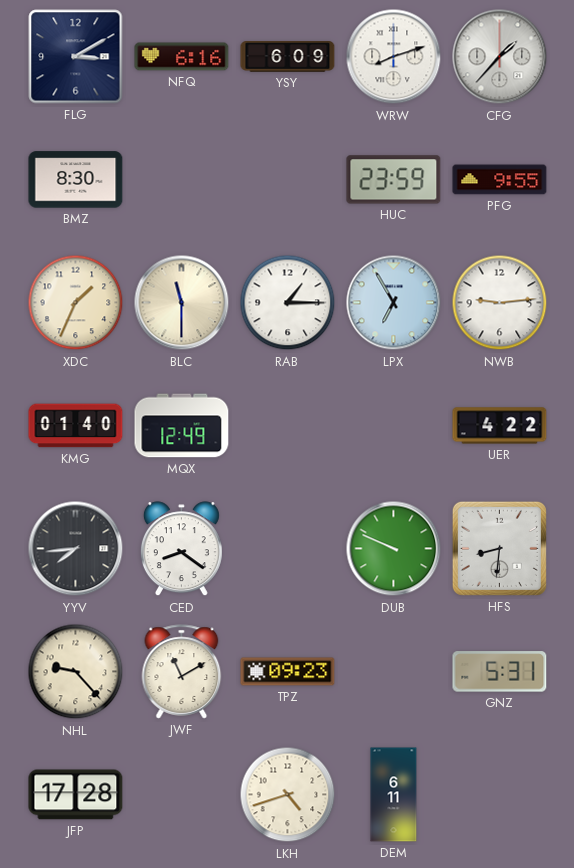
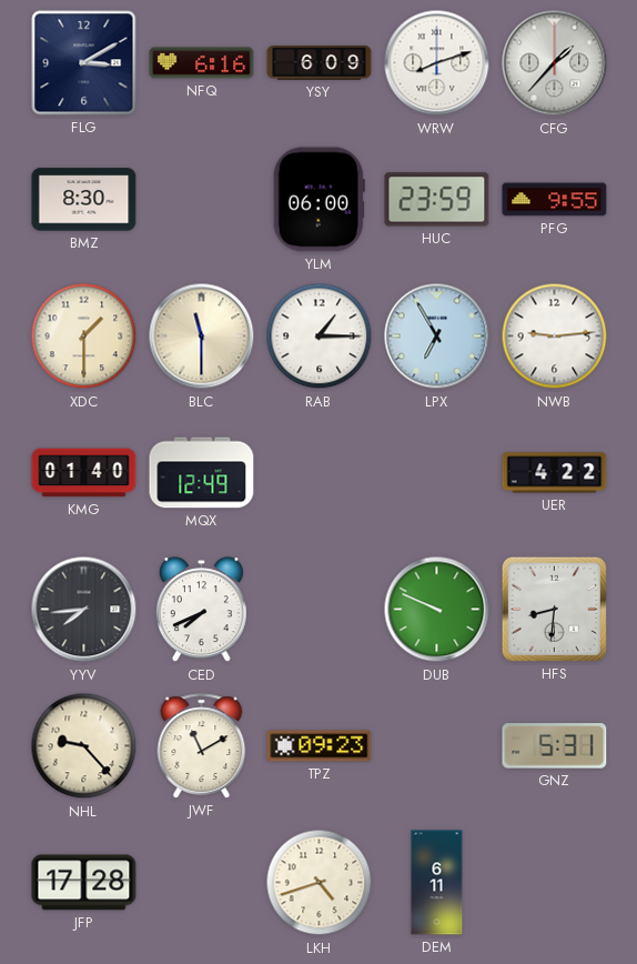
YLM: none -> 06:00 (318, 200)
XDC: 1:34 -> 1:30 (84, 337)
CED: 8:21 -> 7:41 (201, 610)
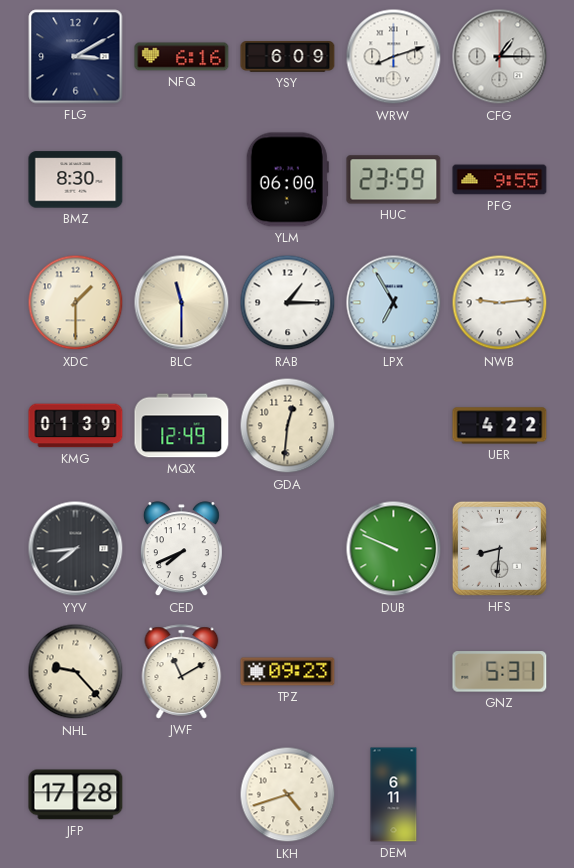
CFG: 1:37 -> 1:15 (500, 57)
KMG: 01:40 -> 01:39 (76, 426)
GDA: none -> 12:31 (288, 426)
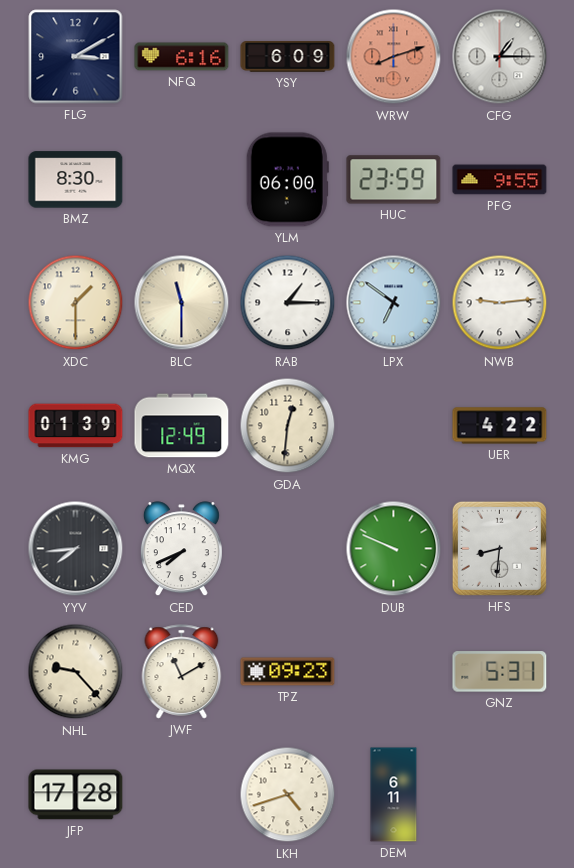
WRW dial: white -> salmon (394, 57)
LPX: 6:55 -> 6:51 (394, 303)
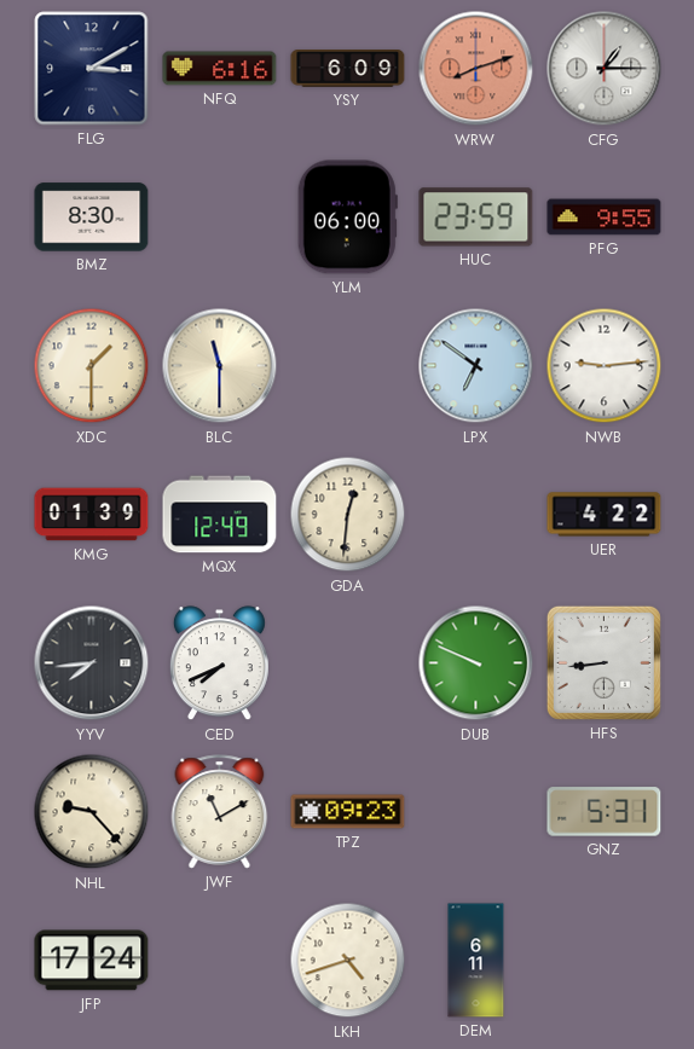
RAB: 1:15 -> none (288, 303)
HFS: 8:31 -> 8:44 (603, 662)
JFP: 17:28 -> 17:24 (92, 961)
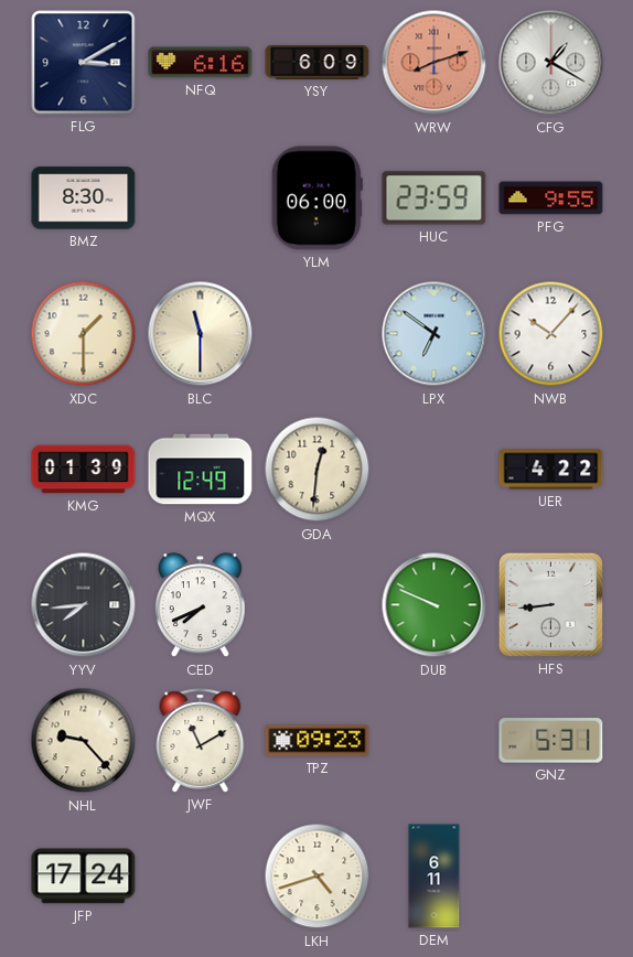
CFG: 1:15 -> 1:20 (551, 63)
NWB: 9:14 -> 10:07 (551, 334)
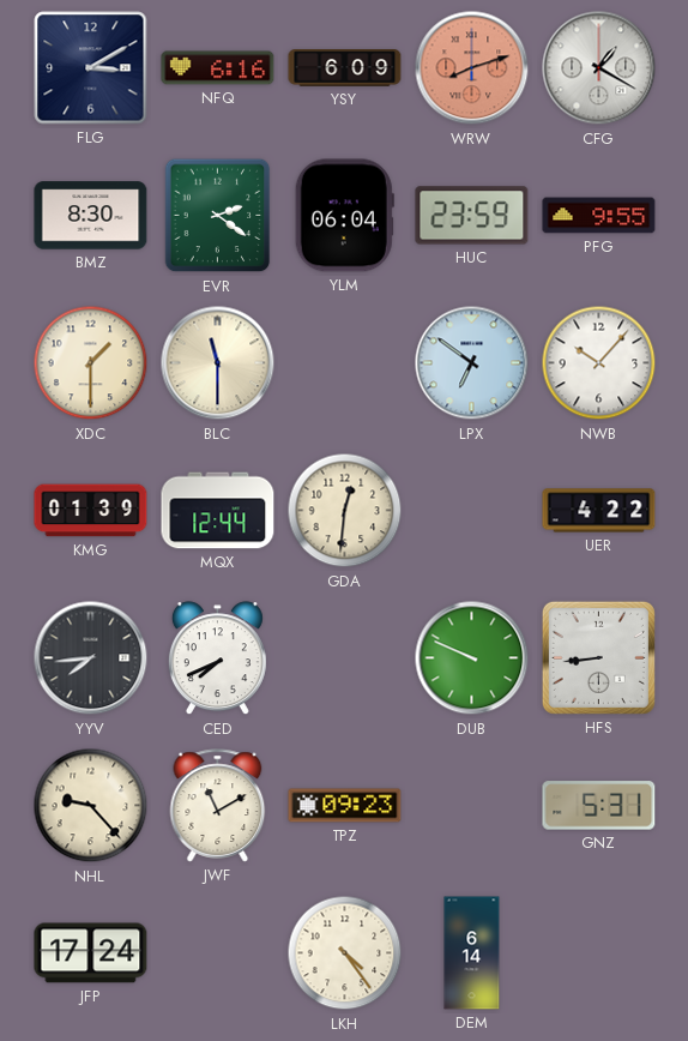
EVR: none -> 2:21 (218, 216)
YLM: 06:00 -> 06:04 (344, 216)
MQX: 12:49 -> 12:44 (218, 511)
LKH: 4:42 -> 4:24 (345, 953)
DEM: 6:11 -> 6:14 (472, 953)
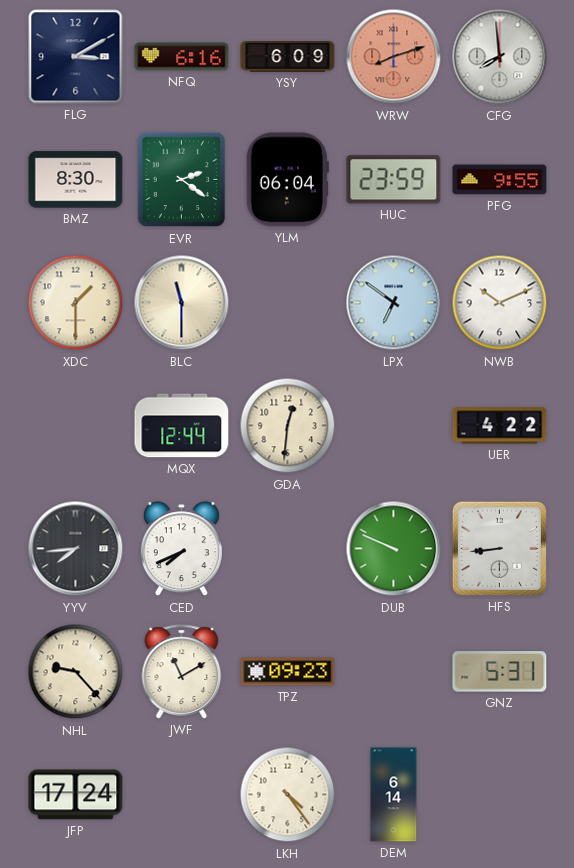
CFG: 1:20 -> 7:59 (500, 57)
NWB: 10:07 -> 10:11 (500, 303)
KMG: 01:39 -> none (91, 511)
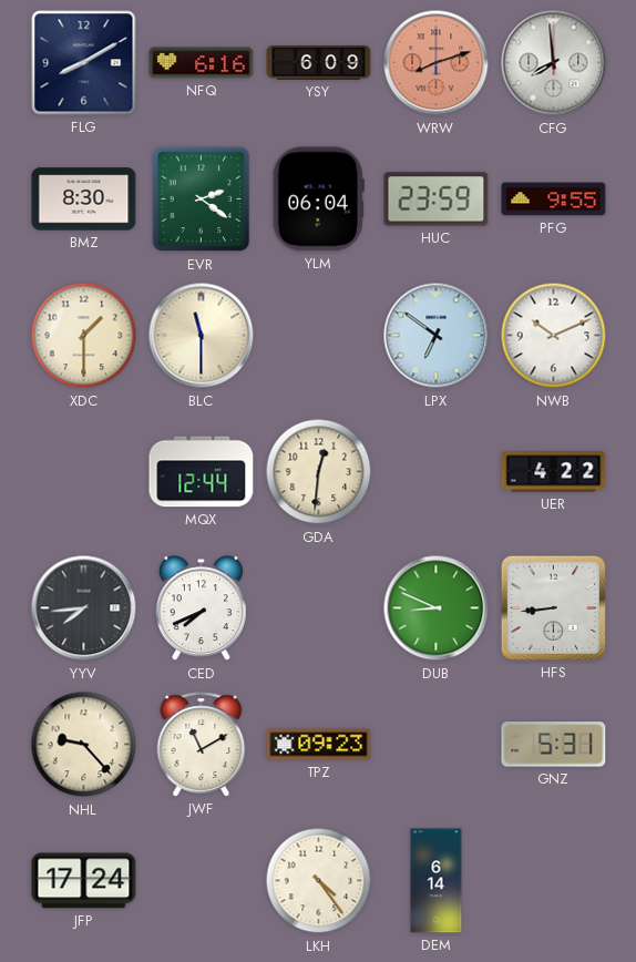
FLG: 3:10 -> 8:10 (84, 63)
DUB: 9:49 -> 8:49 (437, 608)
